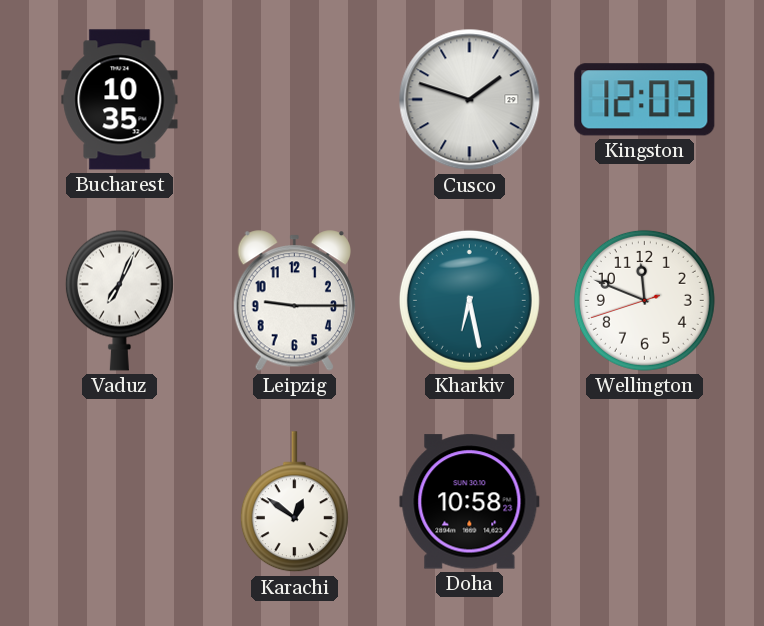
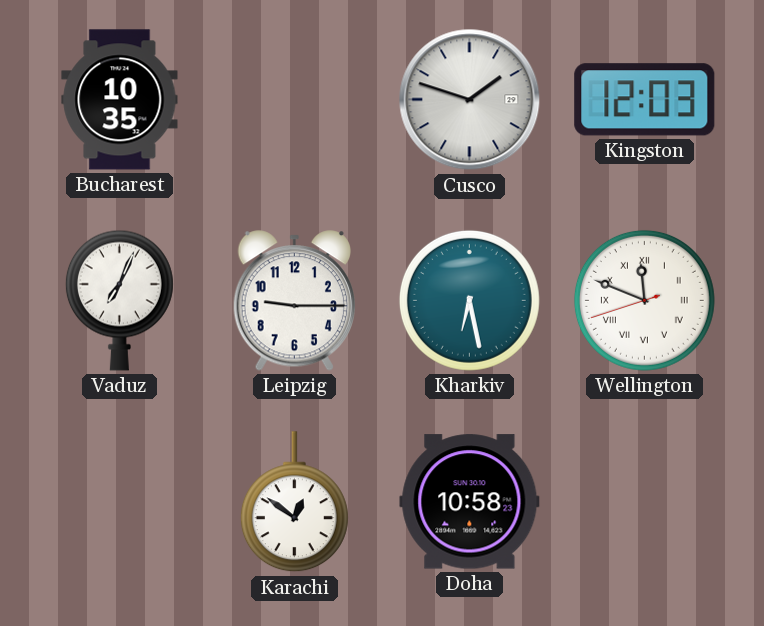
Wellington numerals: Arabic -> Roman (644, 300)
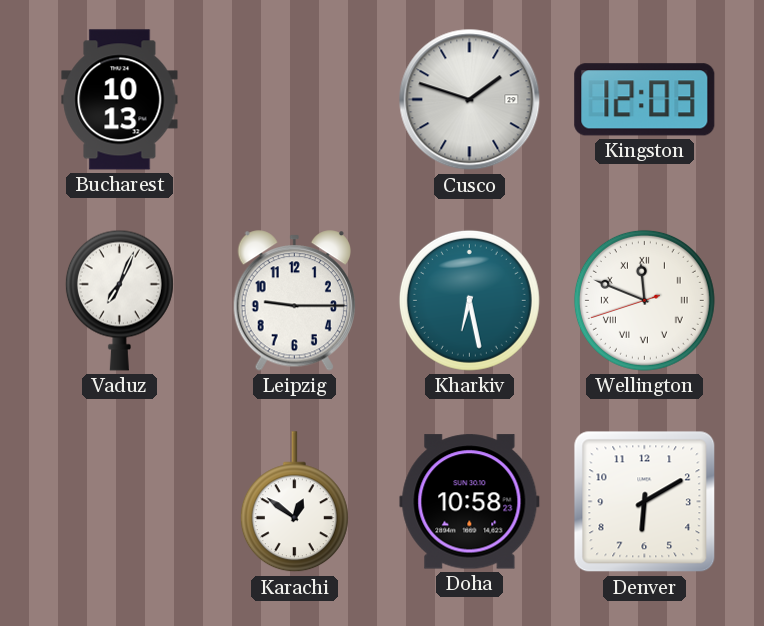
Bucharest: 10:35 -> 10:13 (120, 100)
Denver: none -> 6:10 (645, 502)
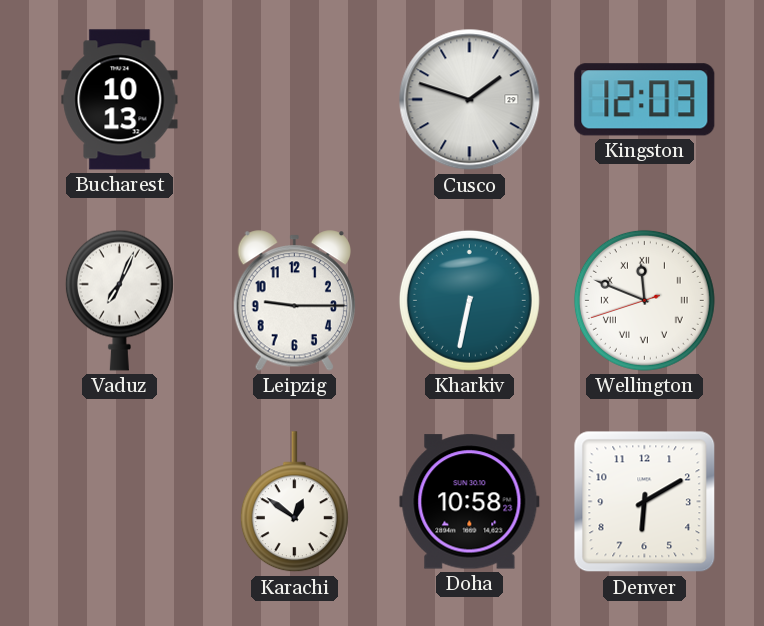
Kharkiv: 6:28 -> 6:32 (469, 300)
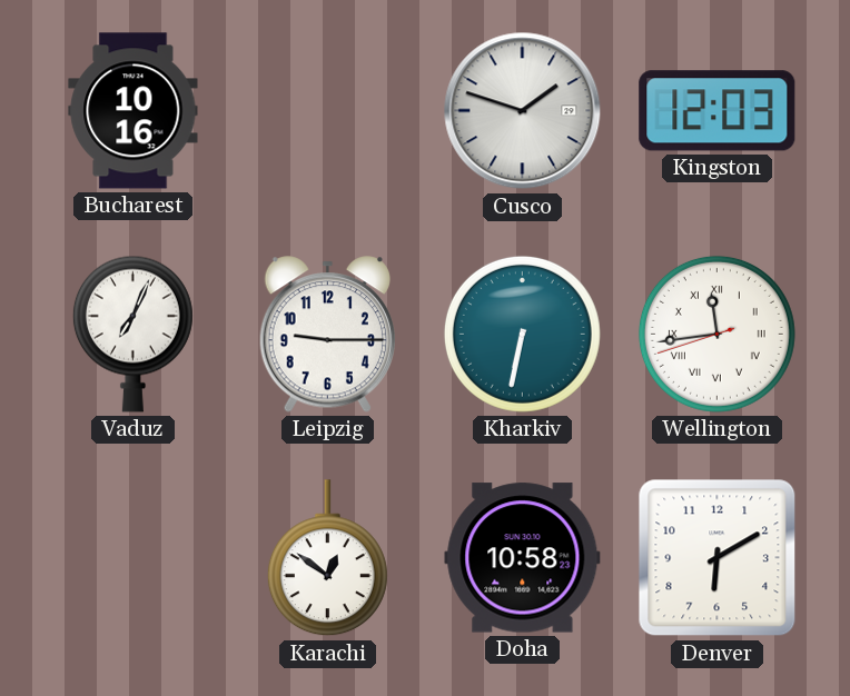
Bucharest: 10:13 -> 10:16 (134, 111)
Wellington: 11:48 -> 11:43 (716, 334)
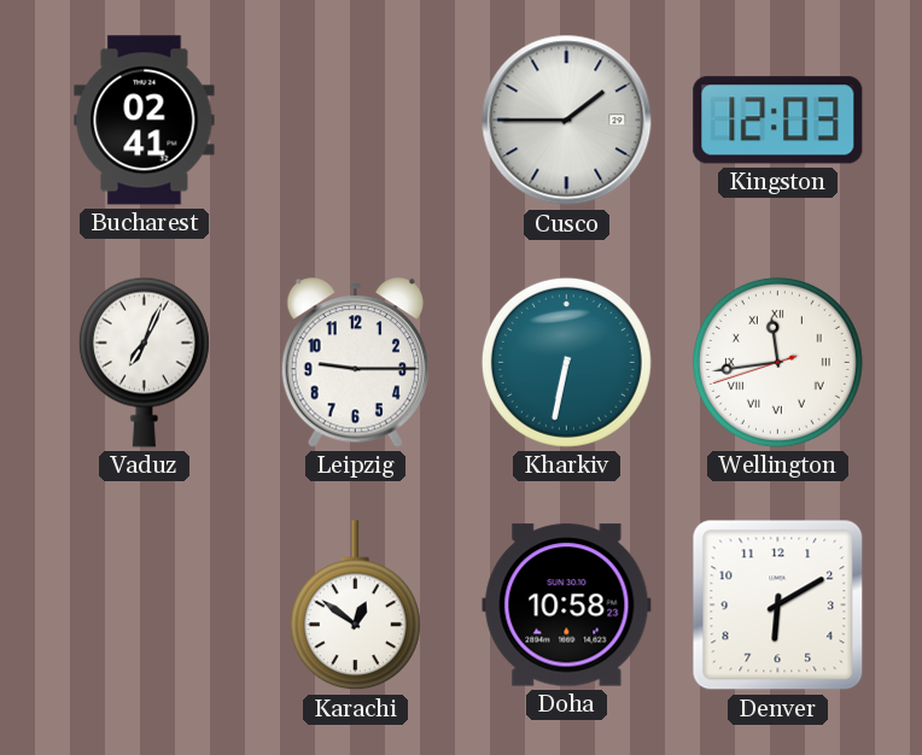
Bucharest: 10:16 -> 02:41 (145, 121)
Cusco: 1:48 -> 1:45 (567, 121)
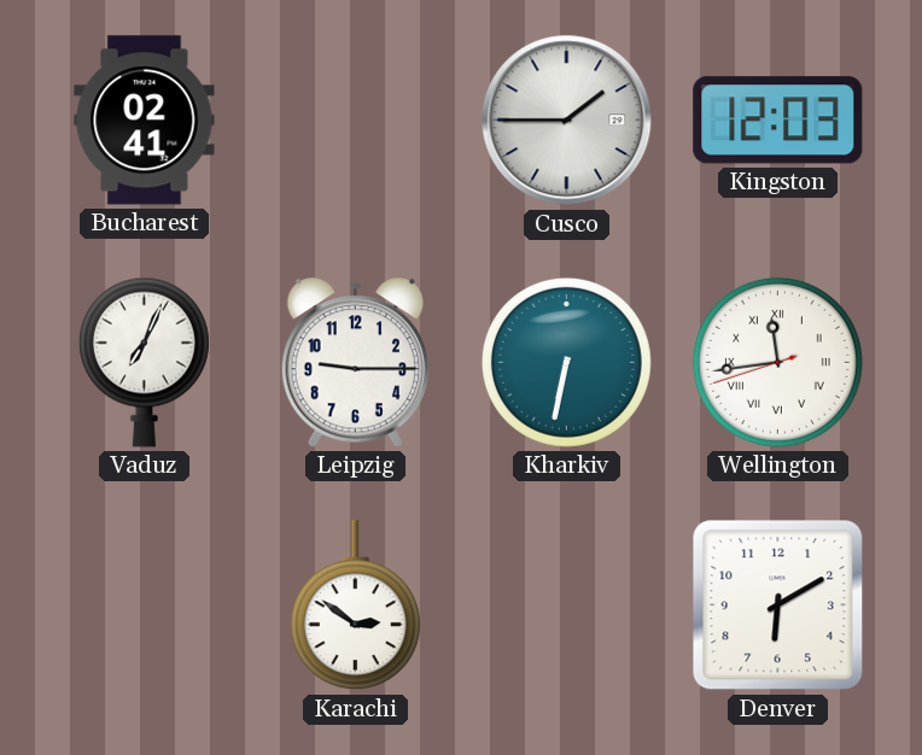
Karachi: 12:51 -> 2:51 (355, 605)
Doha: 10:58 -> none (567, 605)
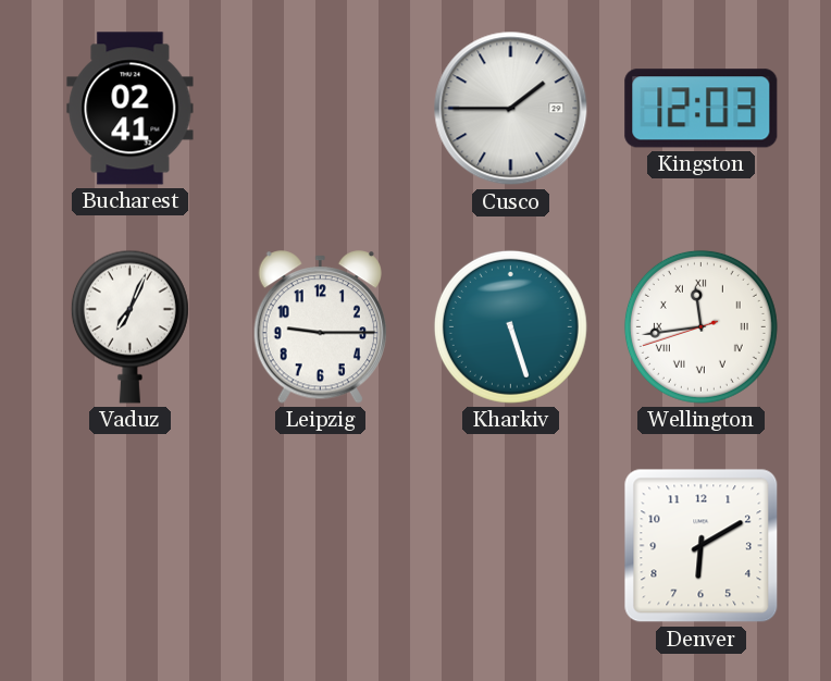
Kharkiv: 6:32 -> 5:27 (510, 326)
Karachi: 2:51 -> none (355, 605)
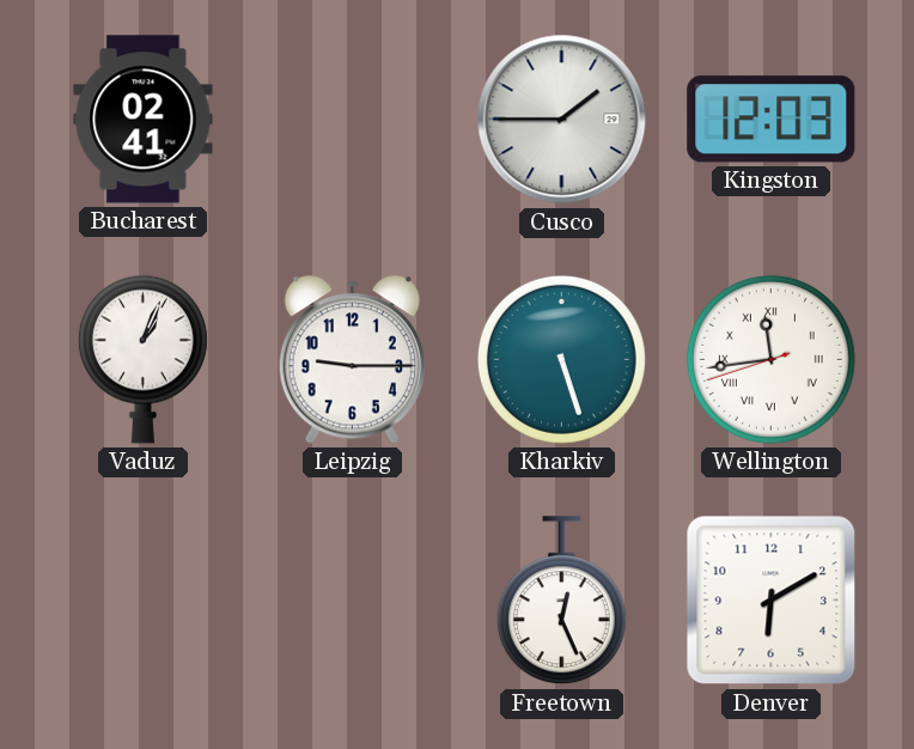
Vaduz: 7:04 -> 1:04 (142, 359)
Freetown: none -> 12:26 (561, 601)
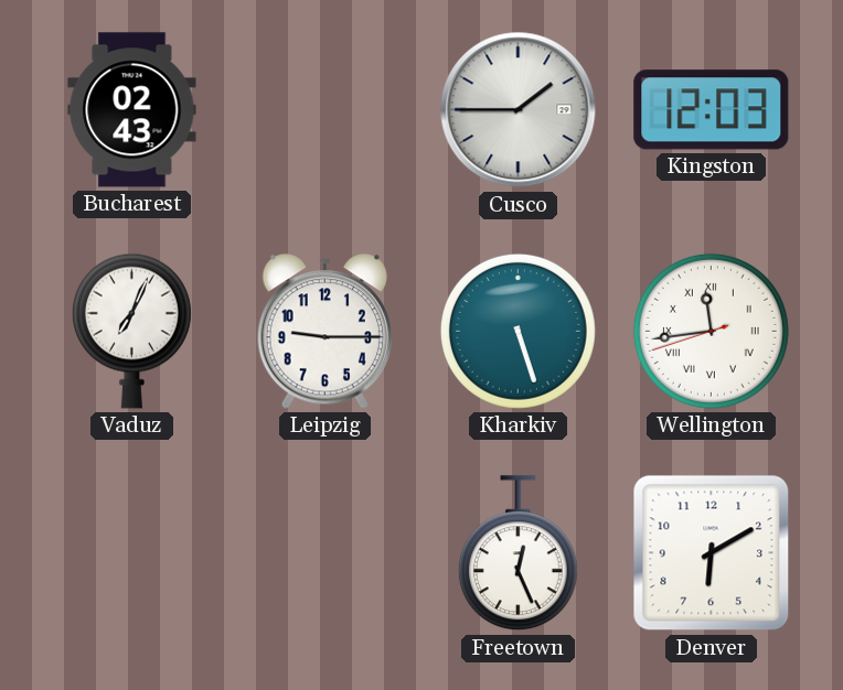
Bucharest: 02:41 -> 02:43 (132, 110)
Vaduz: 1:04 -> 7:04 (131, 331)
